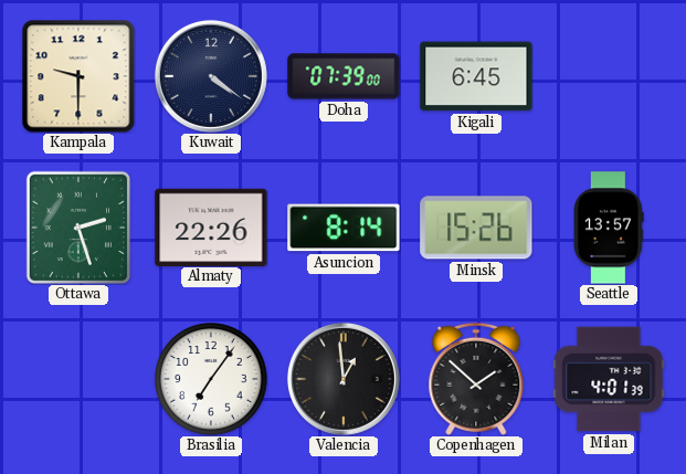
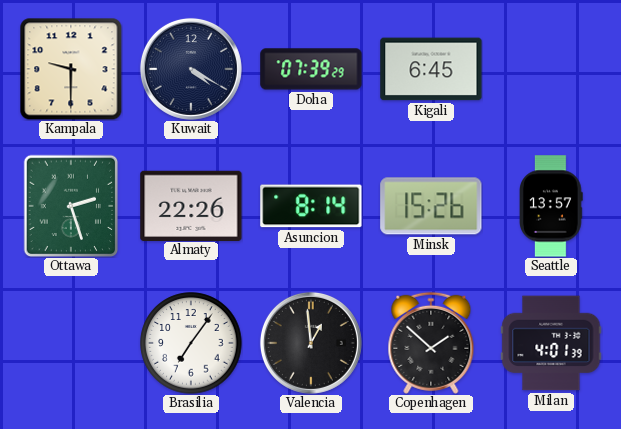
Kuwait: 4:21 -> 4:20 (191, 69)
Doha: 07:39:00 -> 07:39:29 (311, 69)
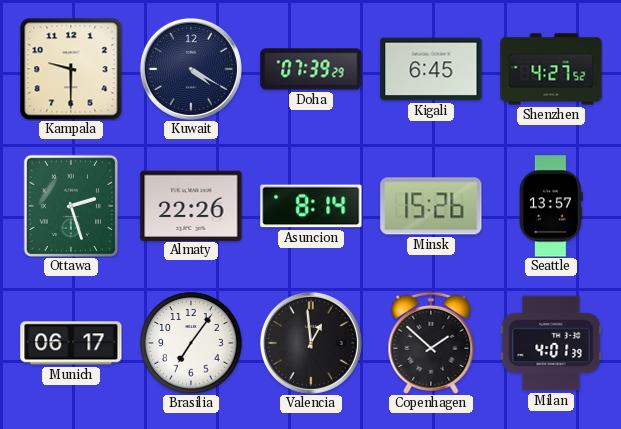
Shenzhen: none -> 4:27 (551, 69)
Munich: none -> 06:17 (71, 343)
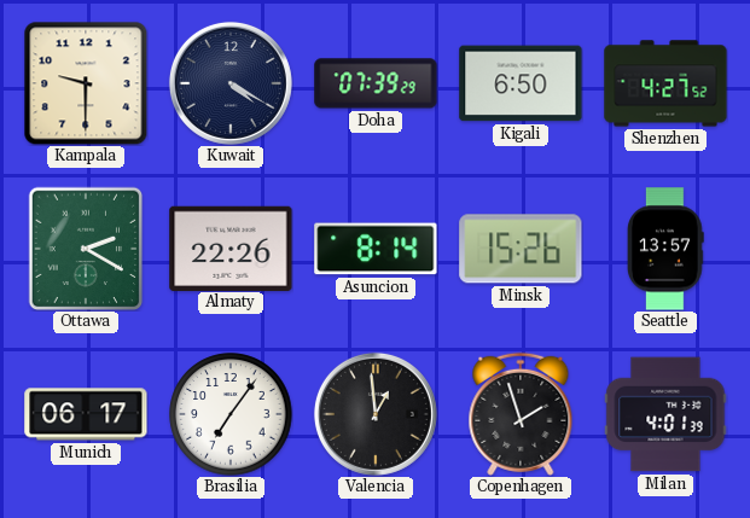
Kigali: 6:45 -> 6:50 (521, 83)
Ottawa: 2:27 -> 2:20 (86, 249)
Copenhagen: 1:52 -> 1:57 (521, 414)
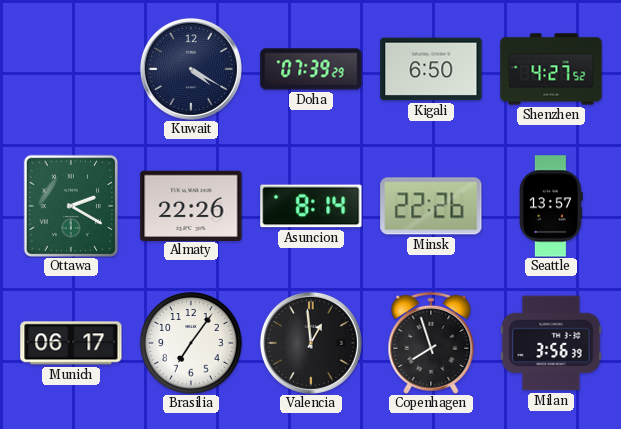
Kampala: 9:30 -> none (86, 83)
Minsk: 15:26 -> 22:26 (431, 206)
Copenhagen: 1:57 -> 7:57 (431, 343)
Milan: 4:01 -> 3:56 (551, 343)
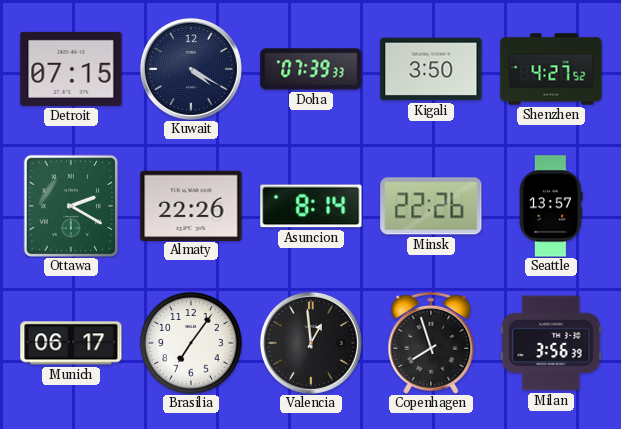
Detroit: none -> 07:15 (71, 69)
Doha: 07:39:29 -> 07:39:33 (311, 69)
Kigali: 6:50 -> 3:50 (431, 69)
